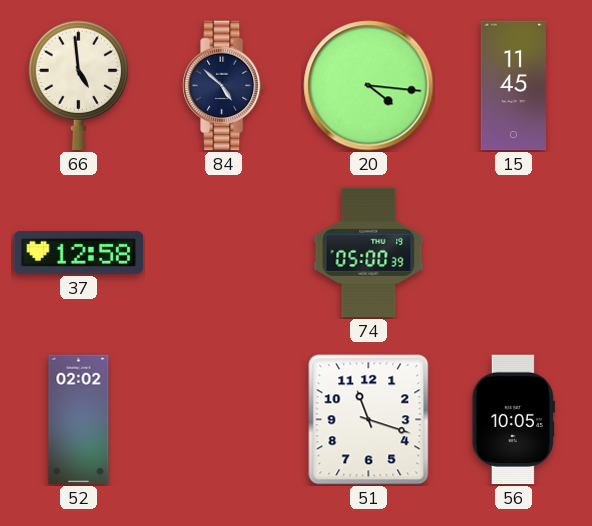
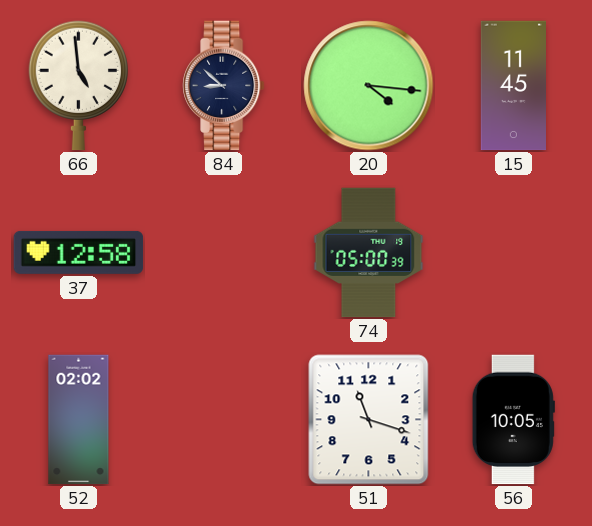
84: 4:52 -> 8:52 (224, 86)
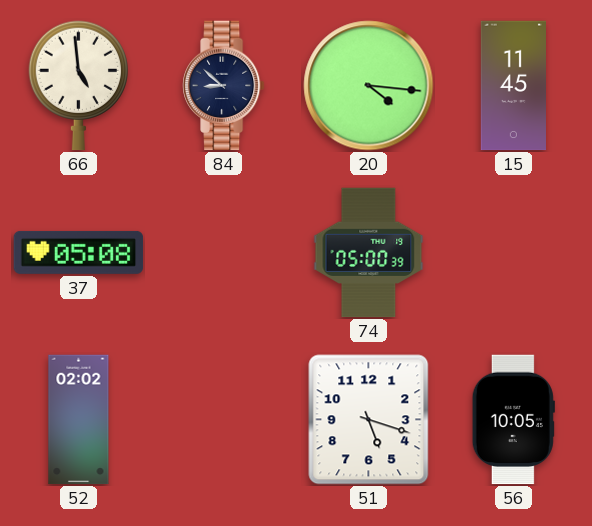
37: 12:58 -> 05:08 (79, 252)
51: 11:18 -> 5:18 (369, 420)
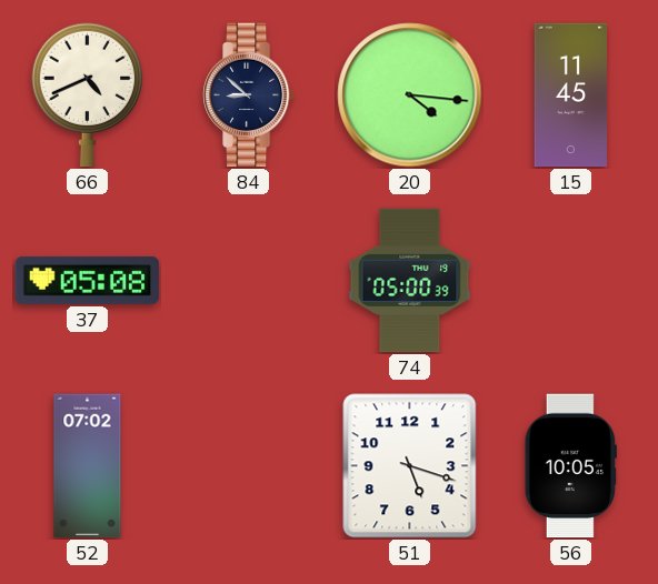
66: 4:59 -> 4:41 (87, 95)
52: 02:02 -> 07:02 (88, 466)
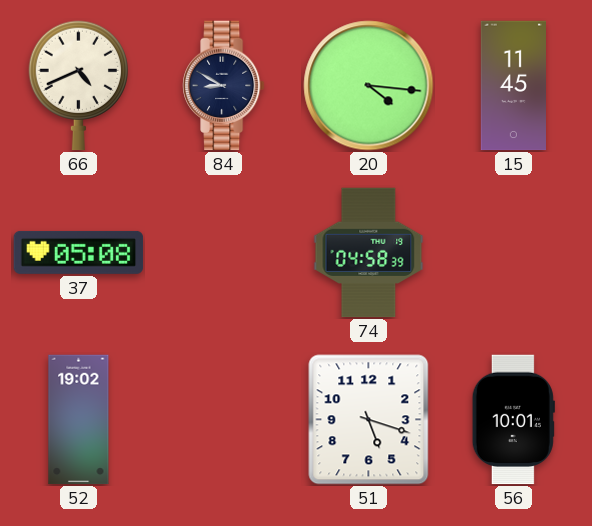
84: 8:52 -> 8:50 (224, 86)
74: 05:00 -> 04:58 (369, 253)
52: 07:02 -> 19:02 (79, 420)
56: 10:05 -> 10:01 (513, 420)
